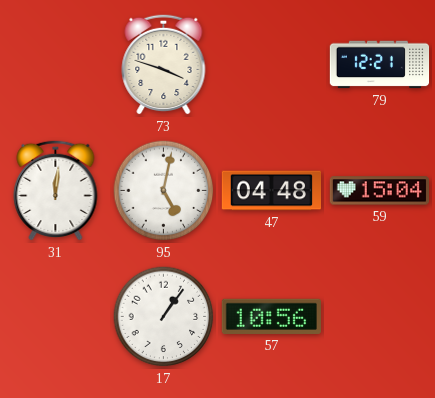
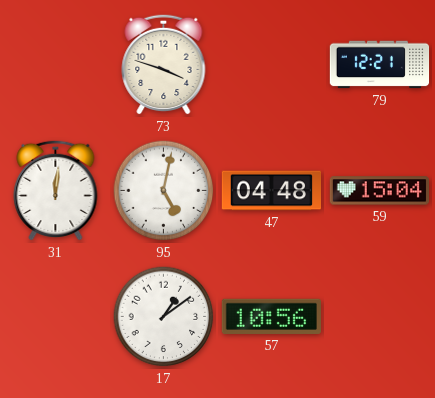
17: 1:06 -> 1:09 (164, 317)
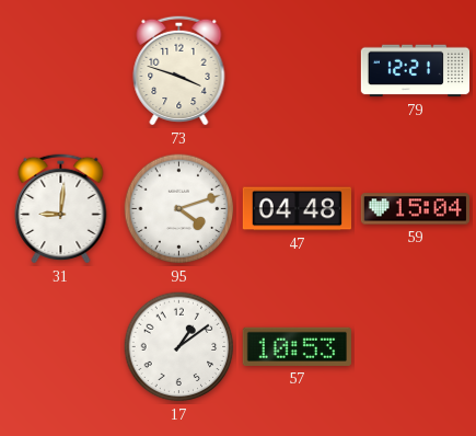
31: 12:01 -> 9:01 (61, 208)
95: 5:02 -> 4:12 (179, 209)
57: 10:56 -> 10:53 (297, 346)
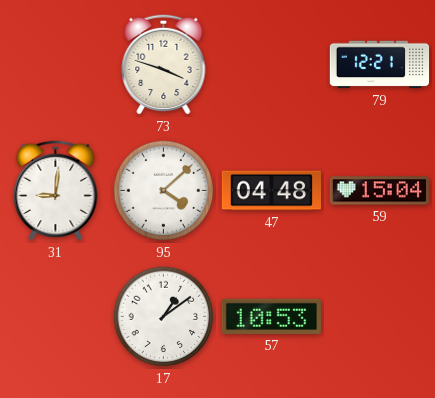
95: 4:12 -> 4:08 (164, 191)
